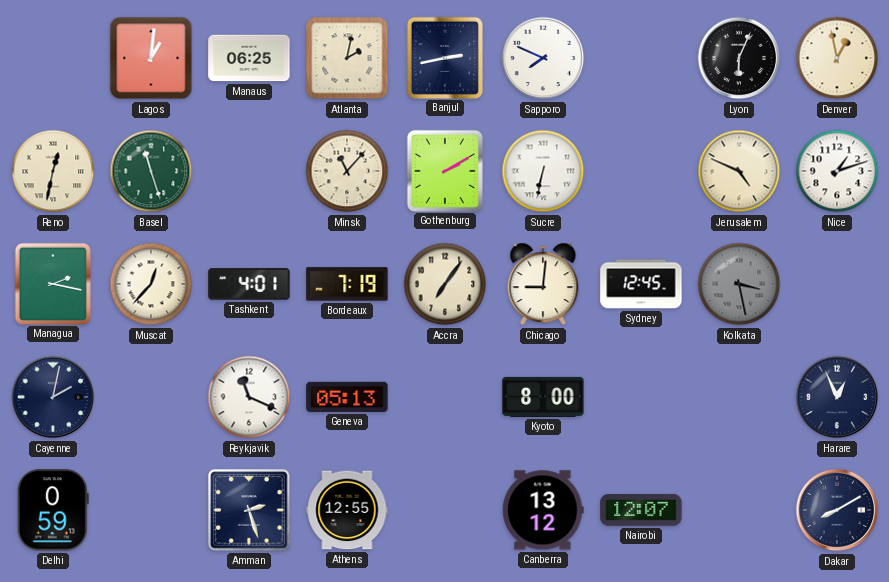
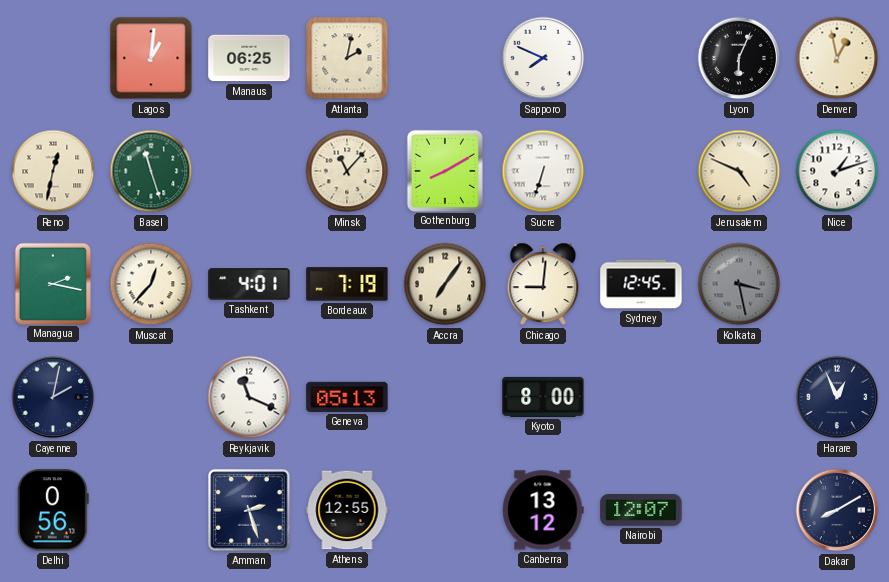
Banjul: 2:43 -> none (445, 57)
Gothenburg: 2:10 -> 8:10 (445, 170)
Sucre: 6:32 -> 6:33 (543, 171)
Delhi: 0:59 -> 0:56 (53, 510)
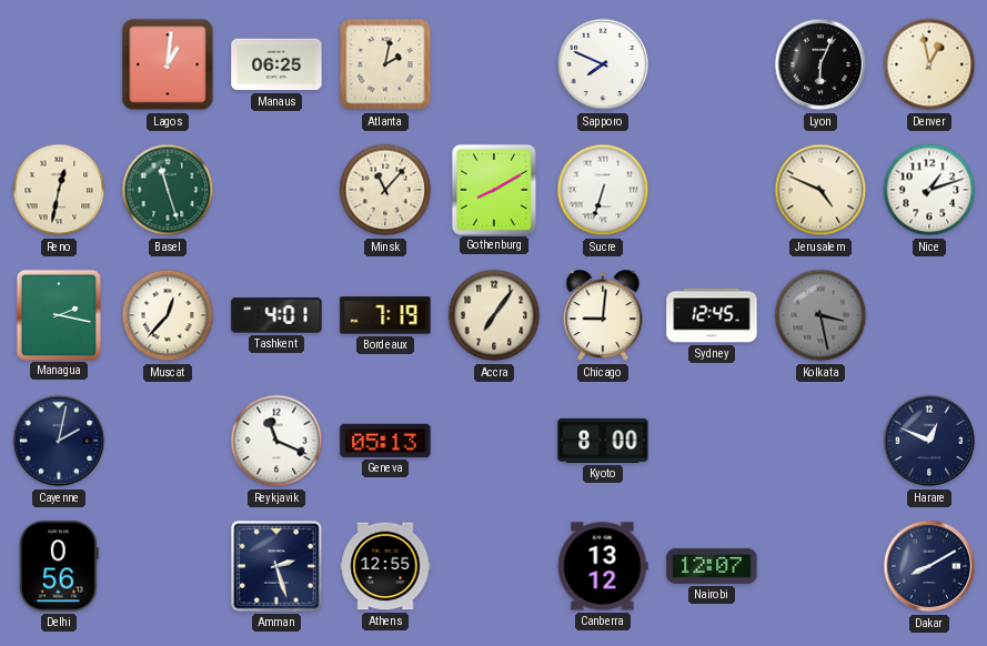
Harare: 12:56 -> 12:49 (929, 441)
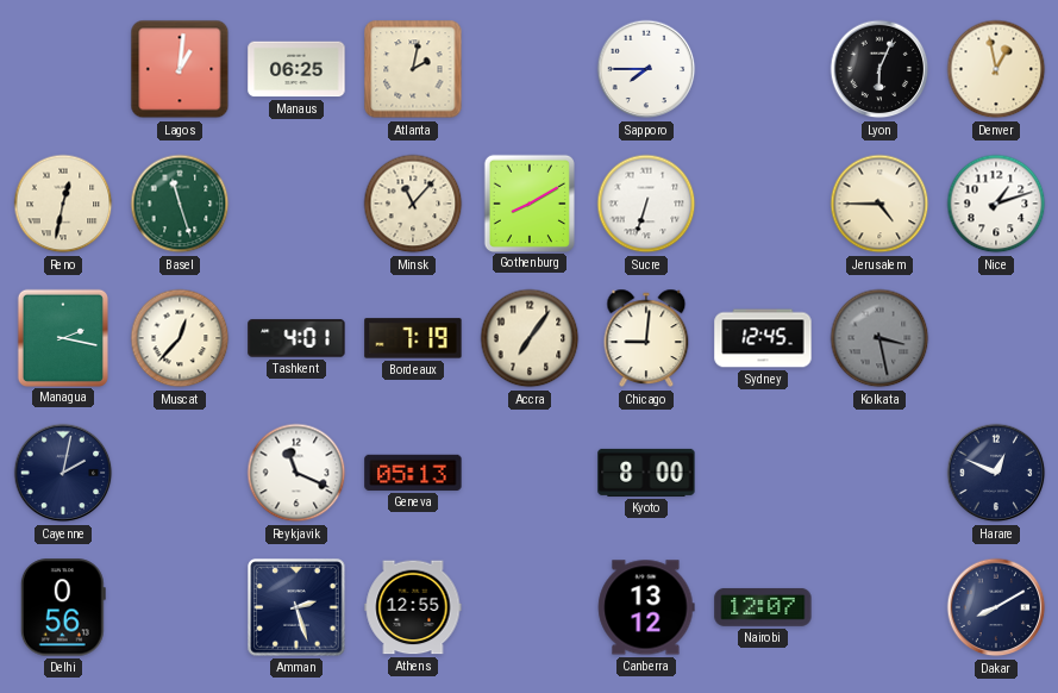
Sapporo: 7:49 -> 7:45 (646, 69)
Jerusalem: 4:49 -> 4:45 (879, 204)
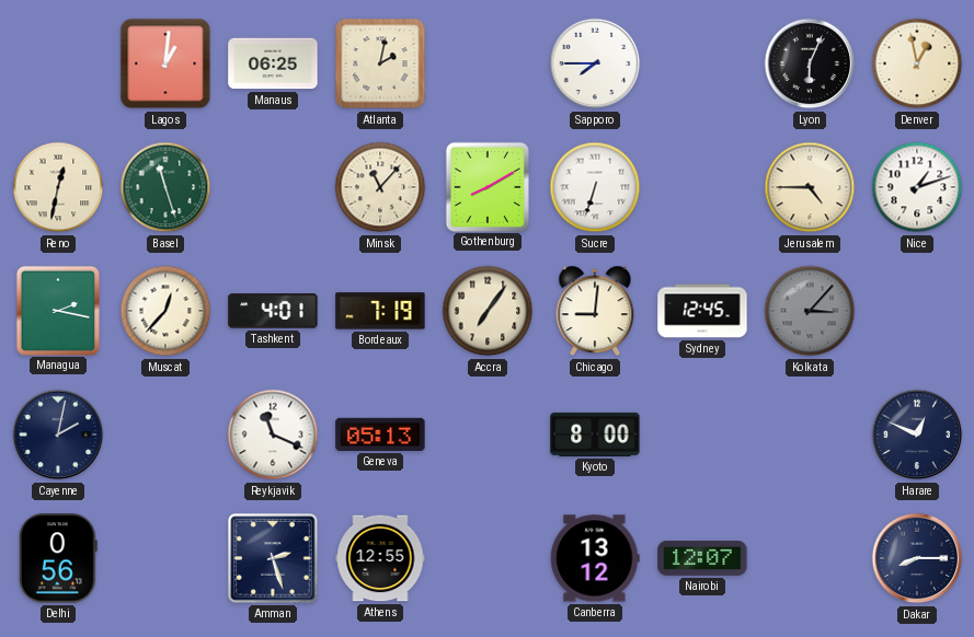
Kolkata: 3:28 -> 3:07 (810, 311)
Dakar: 8:10 -> 8:15 (917, 558)
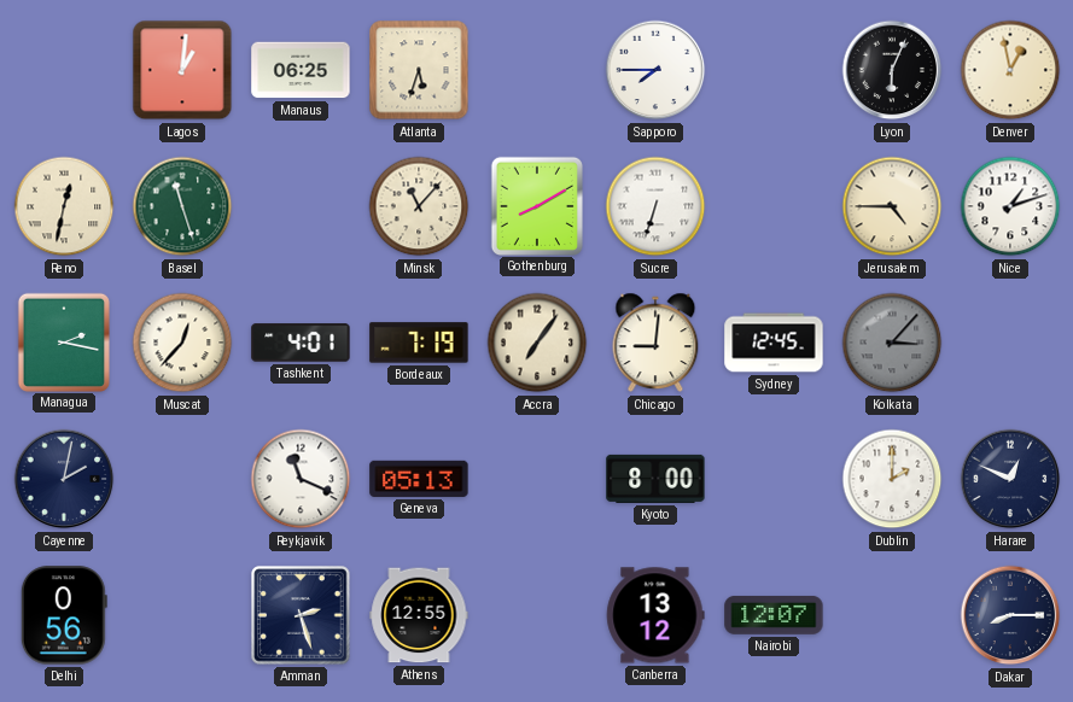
Atlanta: 2:02 -> 5:33 (419, 70)
Dublin: none -> 2:00 (892, 479)
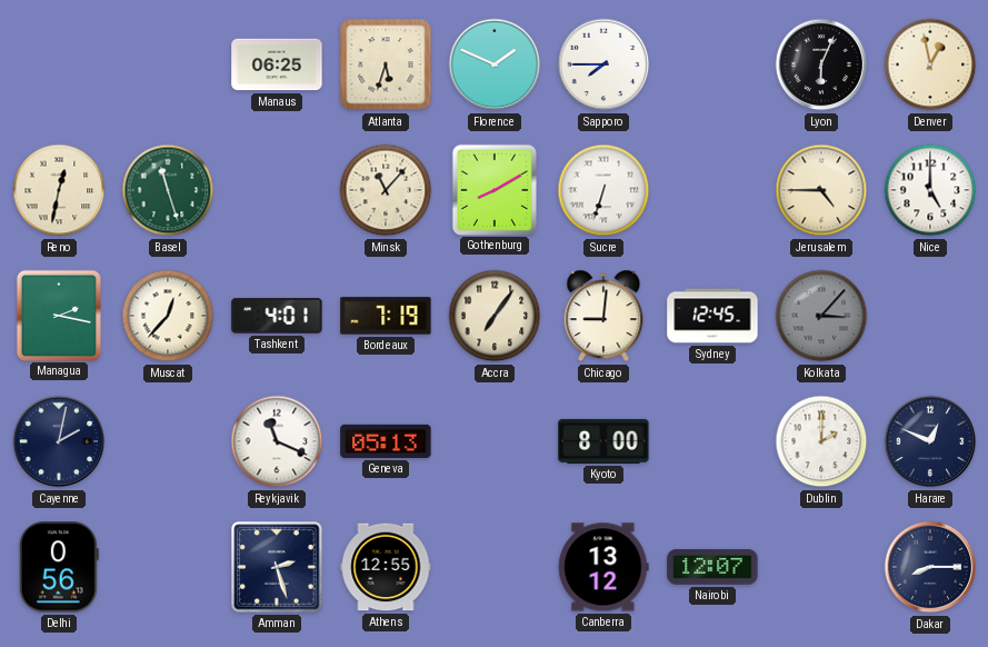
Lagos: 1:01 -> none (182, 70)
Florence: none -> 1:49 (495, 64)
Nice: 1:12 -> 5:00 (930, 190)
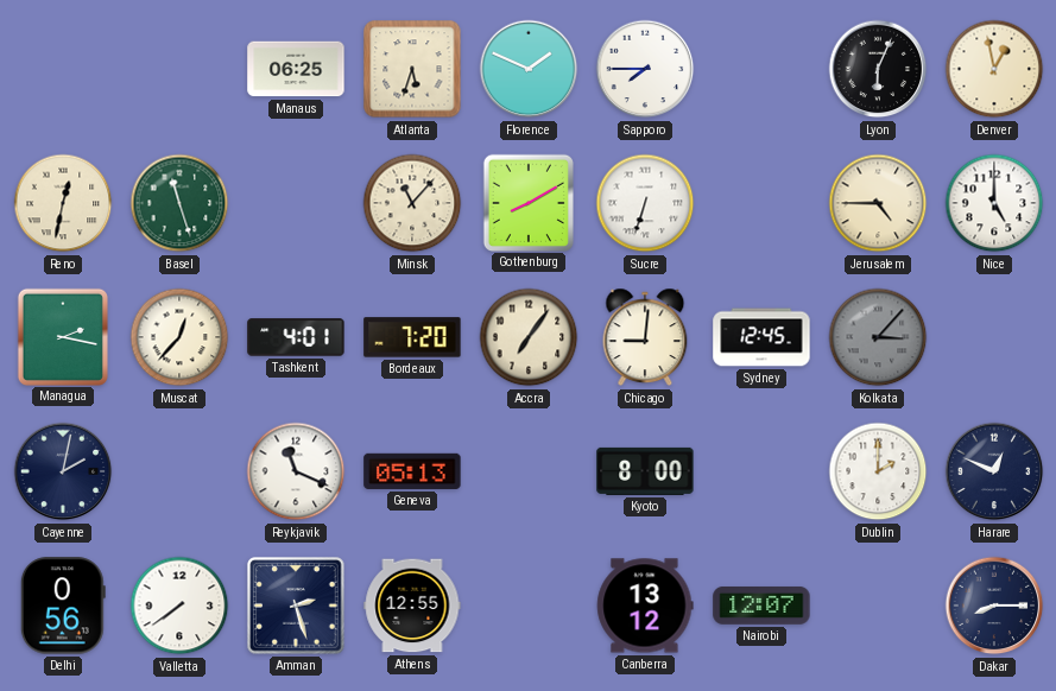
Bordeaux: 7:19 -> 7:20 (412, 337)
Valletta: none -> 7:39 (179, 606)
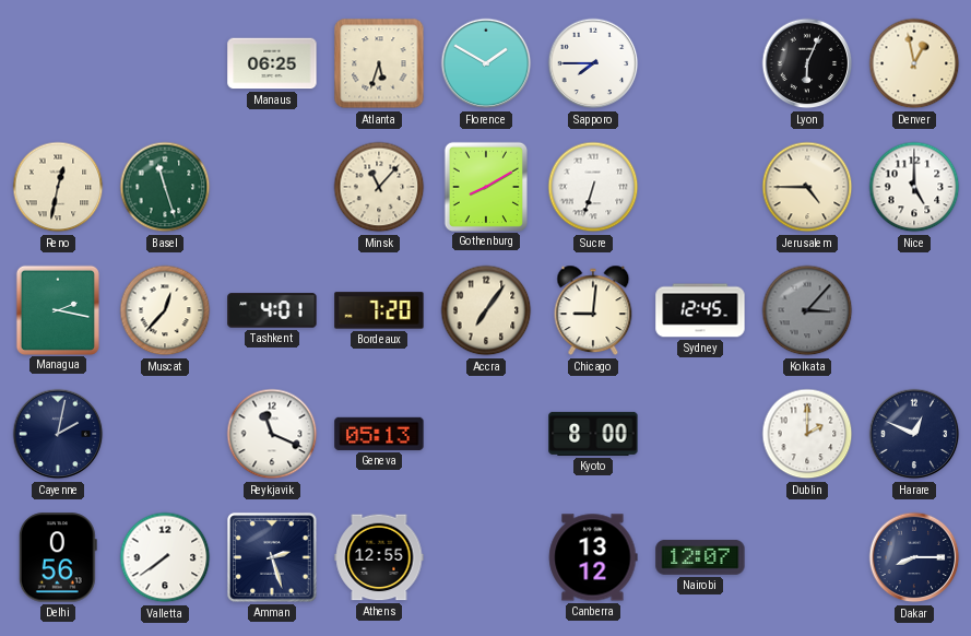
Florence: 1:49 -> 1:50 (486, 63)
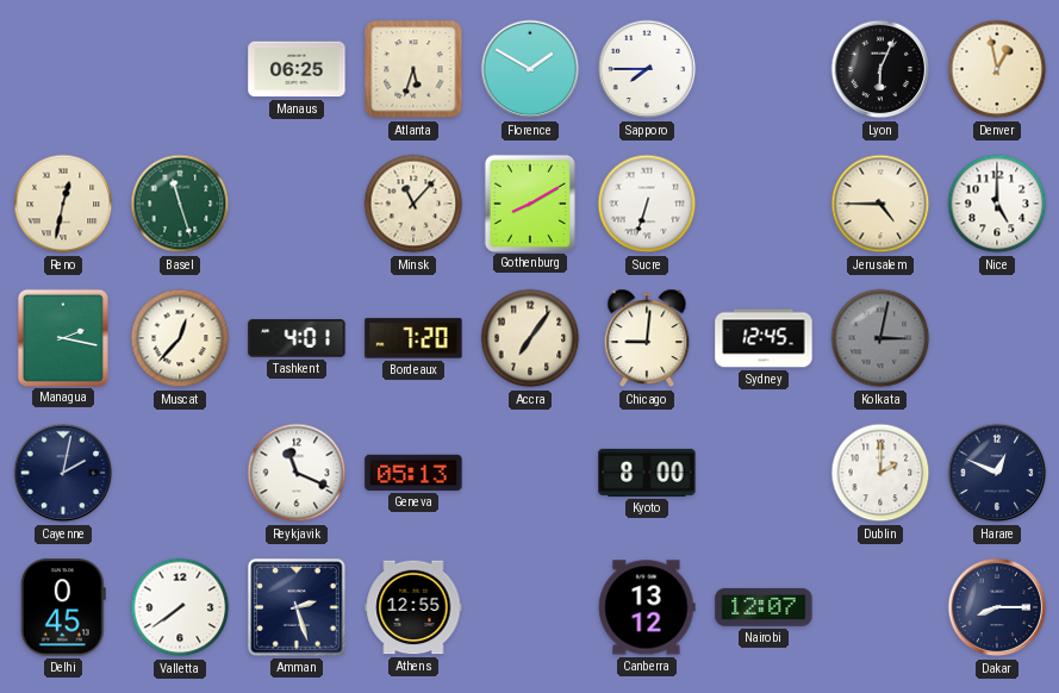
Kolkata: 3:07 -> 3:02 (880, 338)
Delhi: 0:56 -> 0:45 (63, 607)
